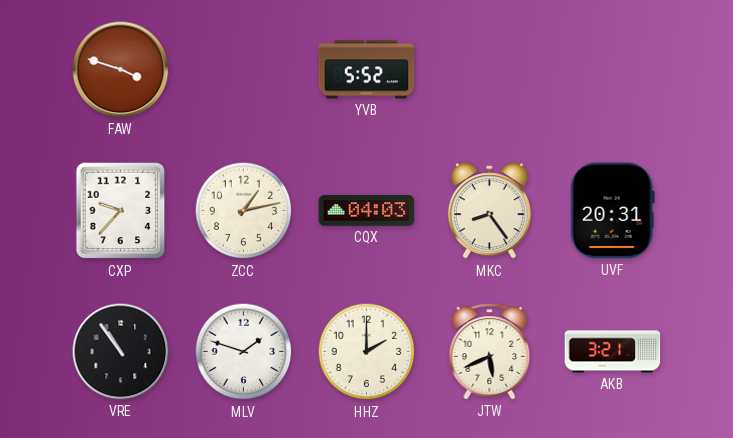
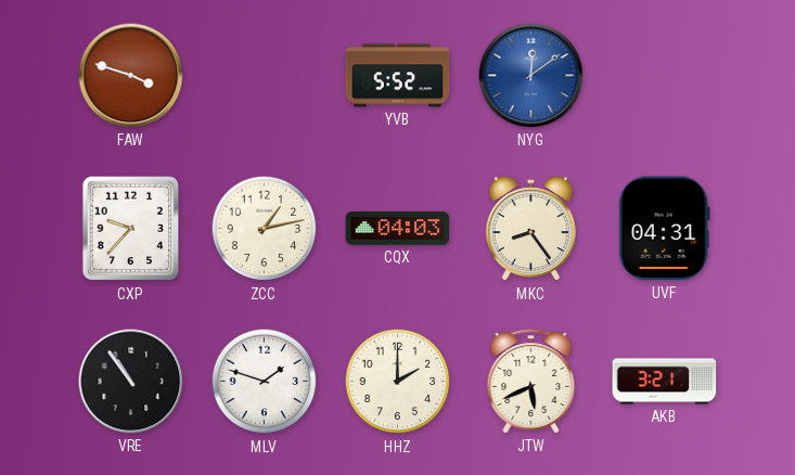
NYG: none -> 12:09 (531, 76)
UVF: 20:31 -> 04:31 (664, 229)
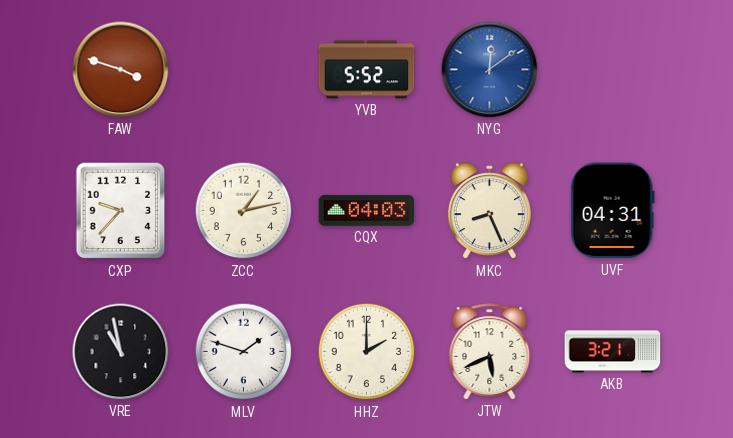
MKC: 8:24 -> 8:26 (489, 211)
VRE: 10:54 -> 10:58 (121, 352)
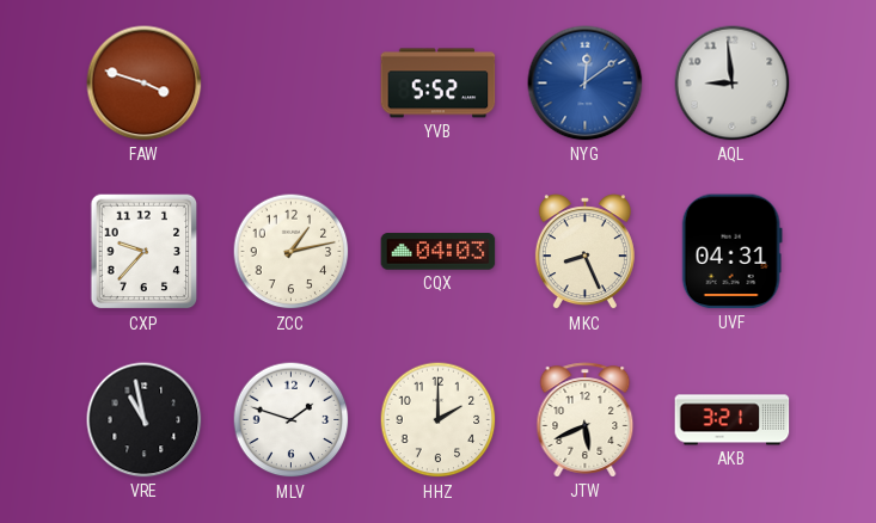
AQL: none -> 8:59 (733, 84)
